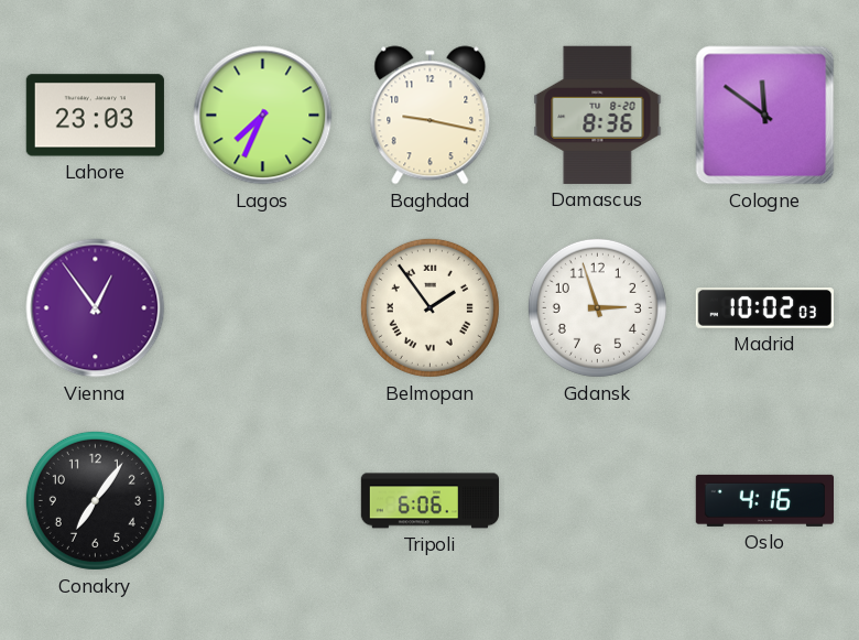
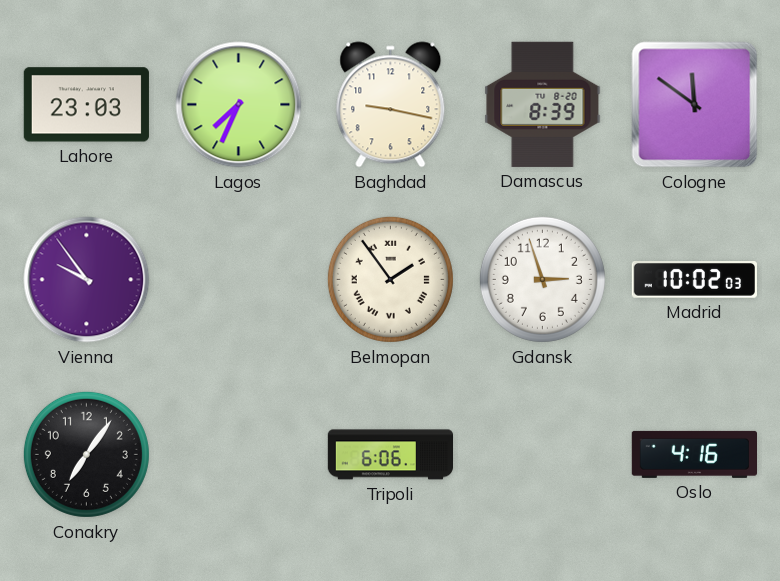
Damascus: 8:36 -> 8:39 (543, 104)
Vienna: 12:54 -> 9:54 (87, 280)
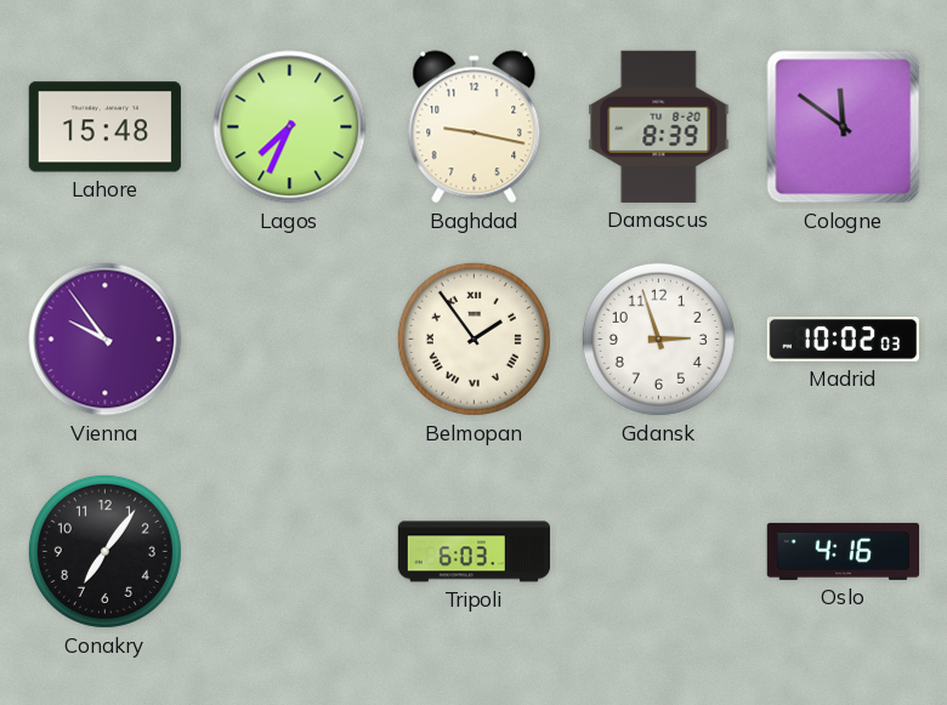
Lahore: 23:03 -> 15:48 (104, 127)
Tripoli: 6:06 -> 6:03 (473, 552)
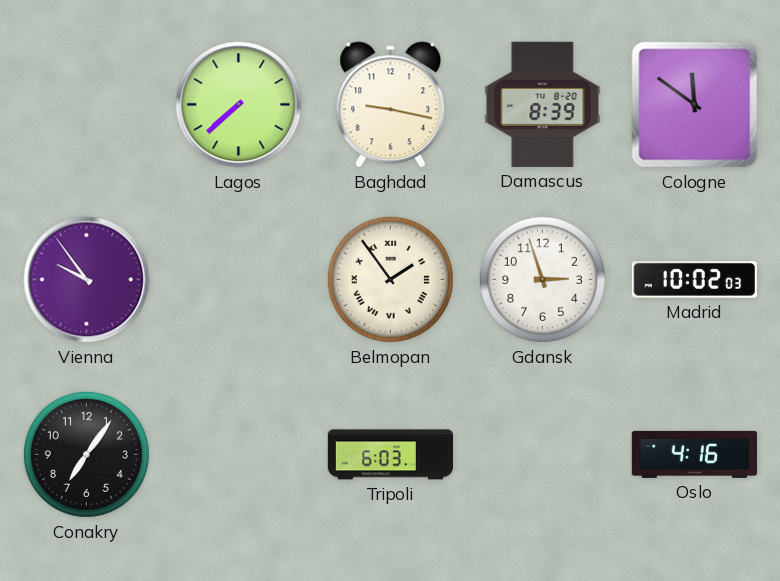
Lahore: 15:48 -> none (104, 127)
Lagos: 7:34 -> 7:38 (239, 105)
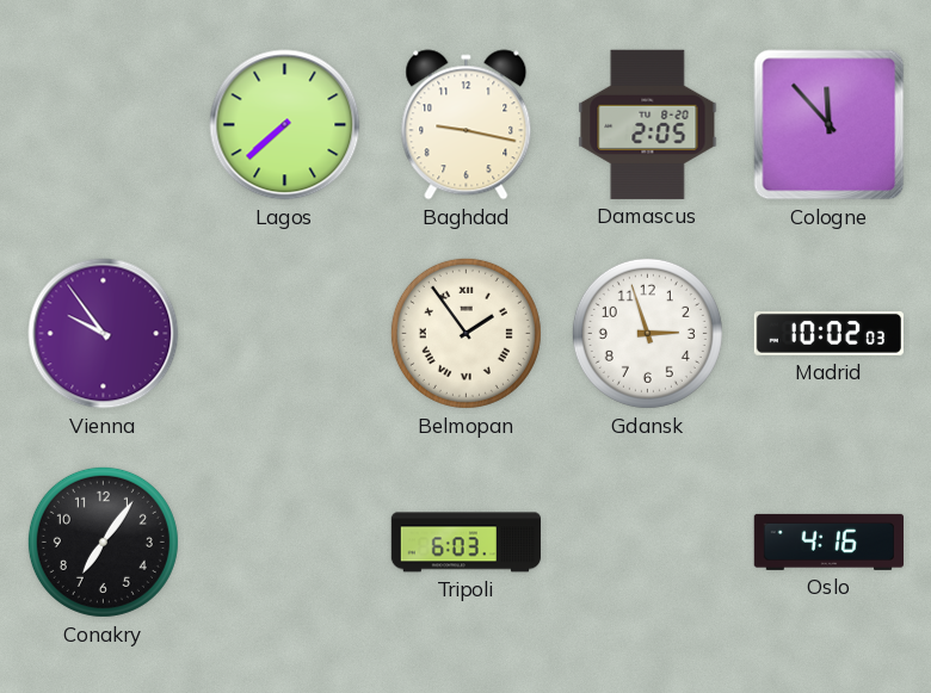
Damascus: 8:39 -> 2:05 (648, 124)
Cologne: 11:51 -> 11:53 (830, 125)
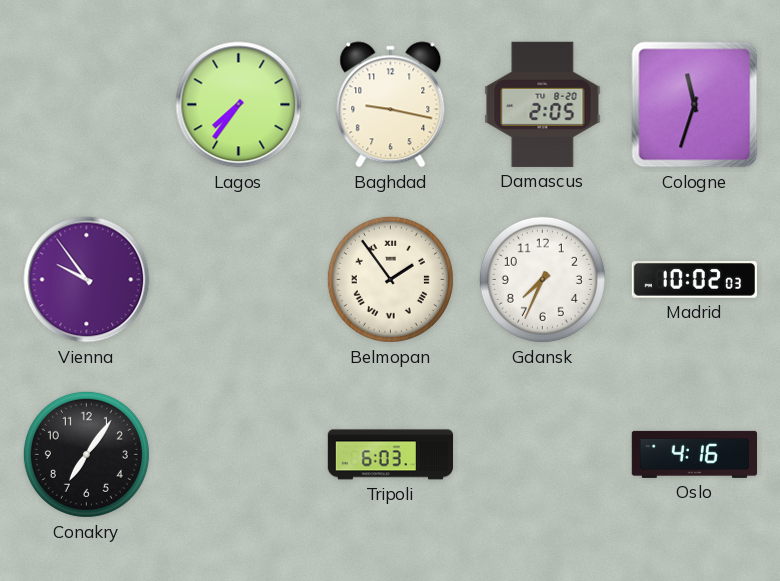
Lagos: 7:38 -> 7:36 (239, 105)
Cologne: 11:53 -> 11:33 (695, 105)
Gdansk: 2:57 -> 7:34 (542, 279)
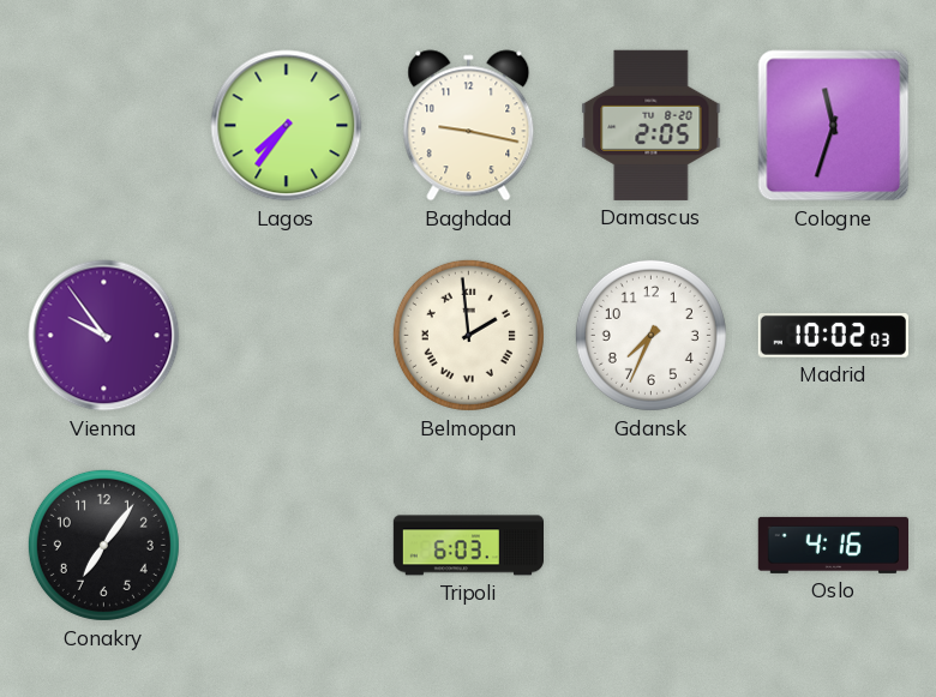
Belmopan: 1:54 -> 1:59 (468, 335)
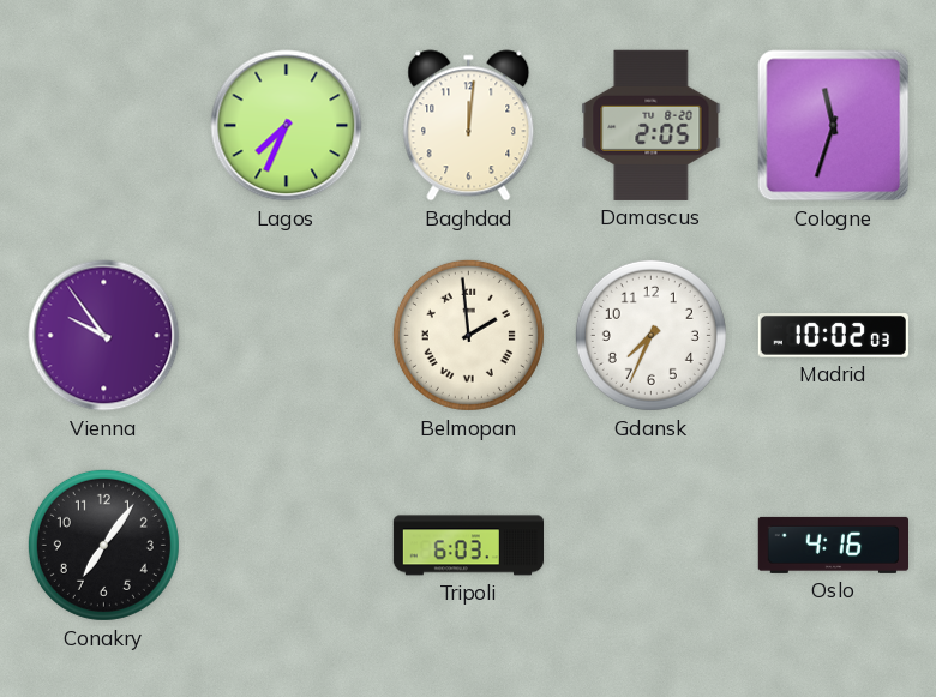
Lagos: 7:36 -> 7:34 (287, 126)
Baghdad: 9:17 -> 12:01 (469, 126)
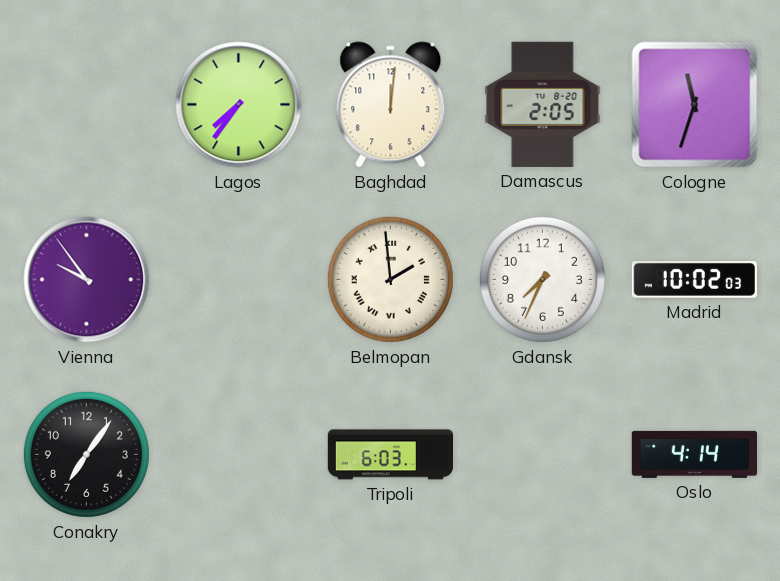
Lagos: 7:34 -> 7:36 (239, 105)
Oslo: 4:16 -> 4:14 (694, 454)
